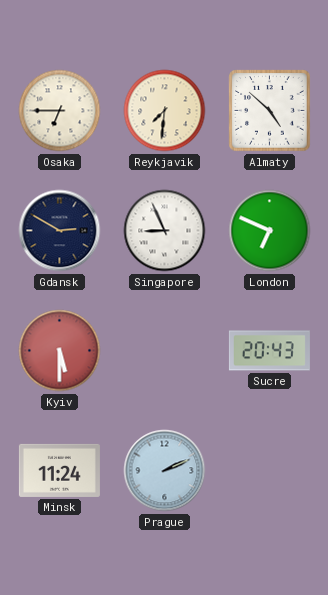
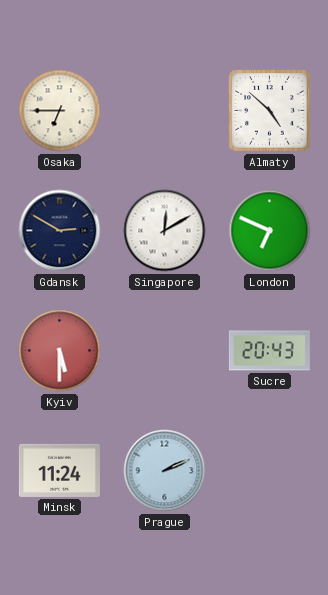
Reykjavik: 7:31 -> none (165, 111)
Singapore: 8:56 -> 12:10 (165, 231)
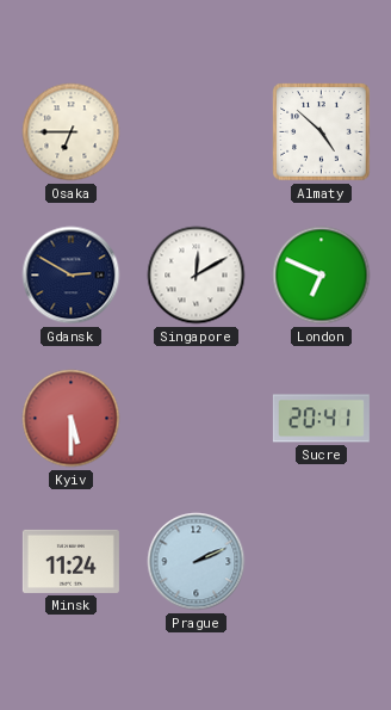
Sucre: 20:43 -> 20:41 (321, 419)
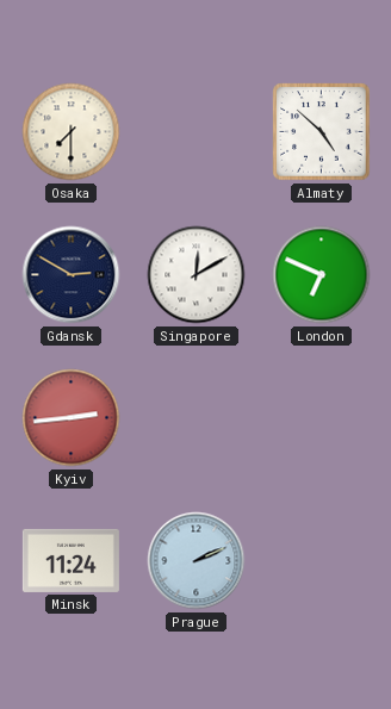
Osaka: 6:45 -> 7:30 (72, 132)
Kyiv: 5:30 -> 2:44 (72, 418)
Sucre: 20:41 -> none (321, 419)
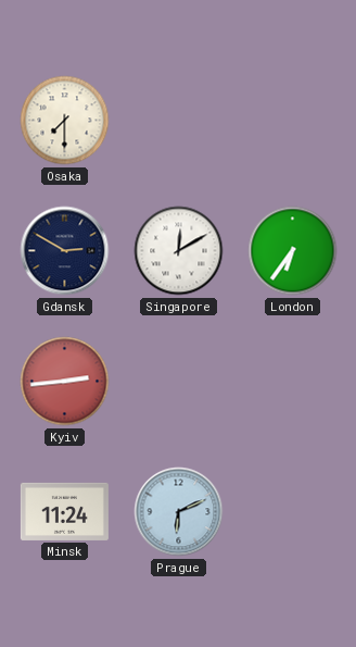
Almaty: 4:52 -> none (322, 132)
London: 6:49 -> 6:36 (293, 251)
Prague: 2:11 -> 6:11 (179, 512)
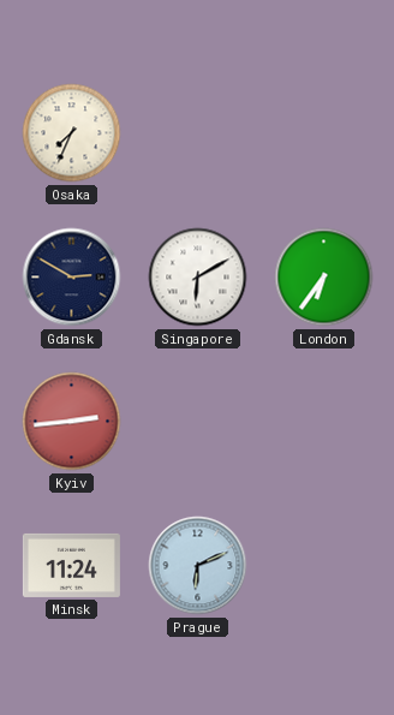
Osaka: 7:30 -> 7:34 (72, 133)
Singapore: 12:10 -> 6:10 (198, 278)
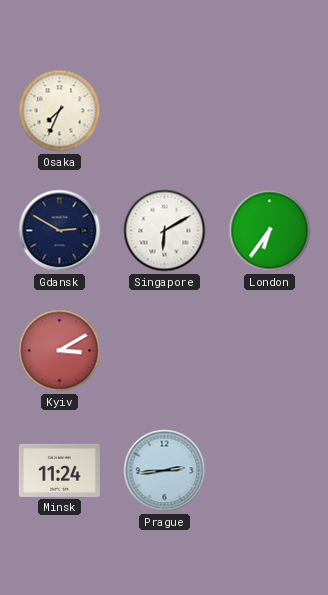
Kyiv: 2:44 -> 3:10 (60, 351)
Prague: 6:11 -> 2:44 (165, 471)
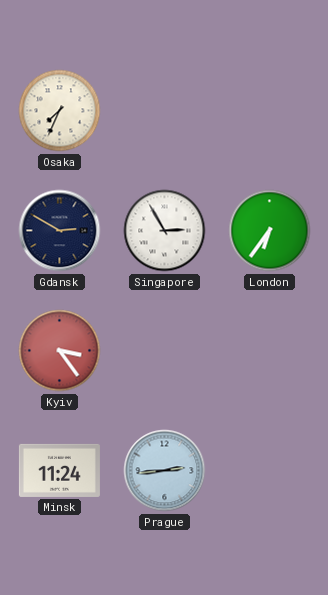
Singapore: 6:10 -> 2:55 (165, 231)
Kyiv: 3:10 -> 3:24 (60, 351)
